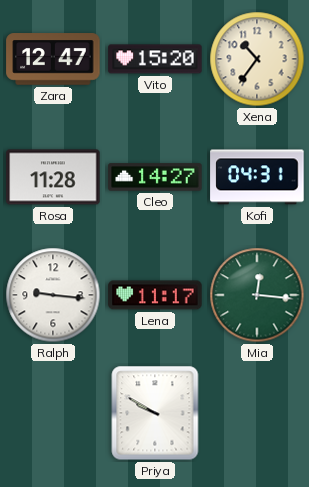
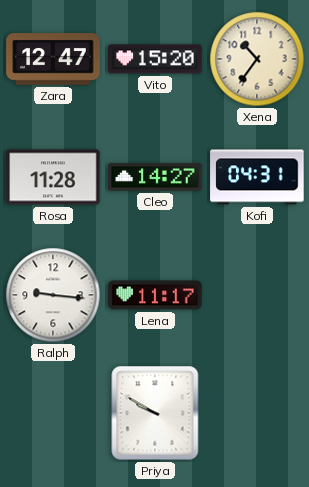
Mia: 12:16 -> none (257, 295)
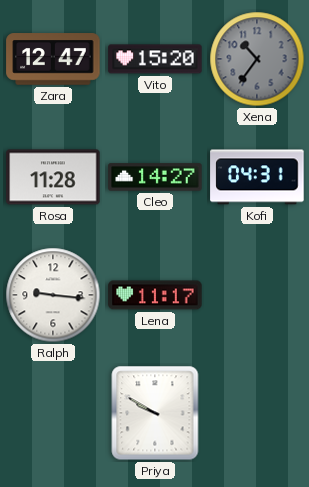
Xena dial: cream -> grey (257, 59)
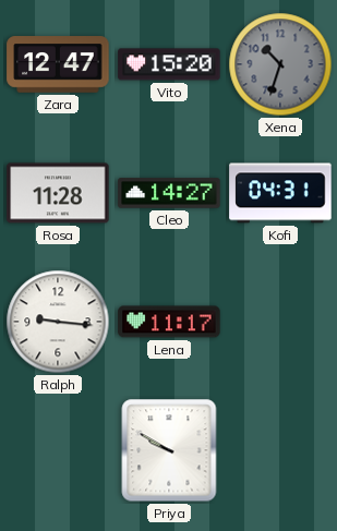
Xena: 10:36 -> 10:33 (280, 64)
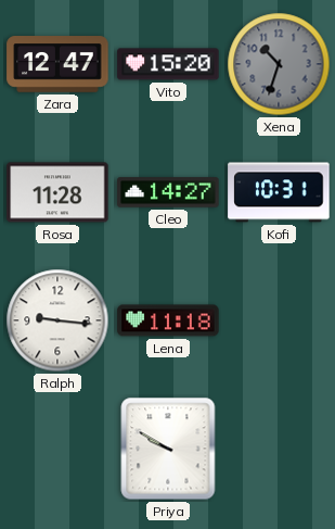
Kofi: 04:31 -> 10:31 (279, 192)
Lena: 11:17 -> 11:18 (168, 320)
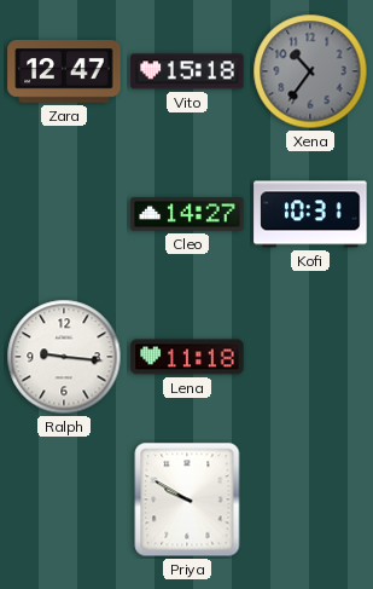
Vito: 15:20 -> 15:18 (187, 71)
Xena: 10:33 -> 10:36 (310, 71)
Rosa: 11:28 -> none (57, 192)
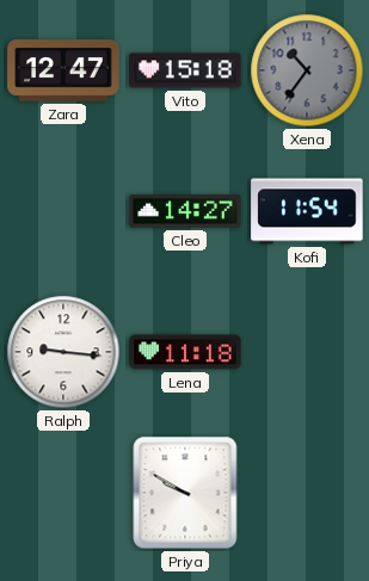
Kofi: 10:31 -> 11:54 (307, 211)
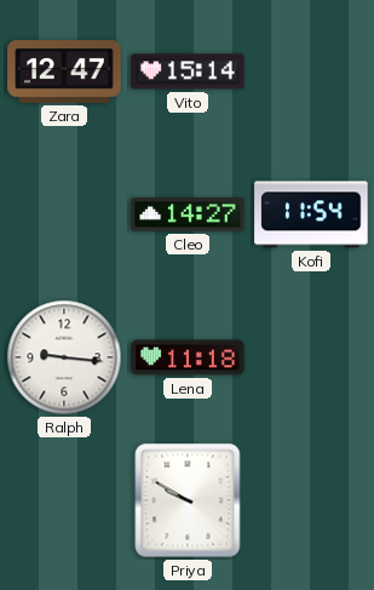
Vito: 15:18 -> 15:14 (188, 71)
Xena: 10:36 -> none (307, 70)
